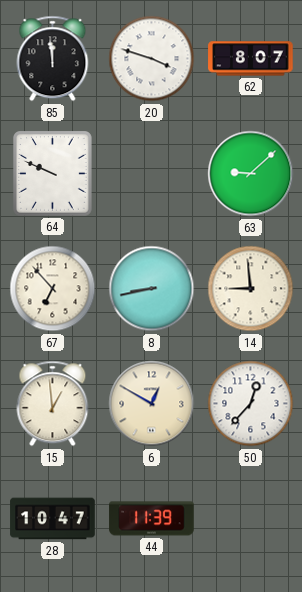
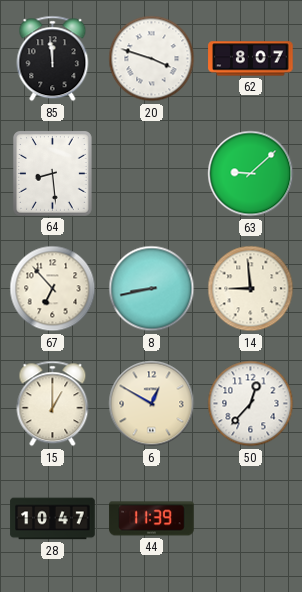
64: 9:49 -> 8:29 (53, 174)
15: 12:59 -> 1:00 (53, 404)
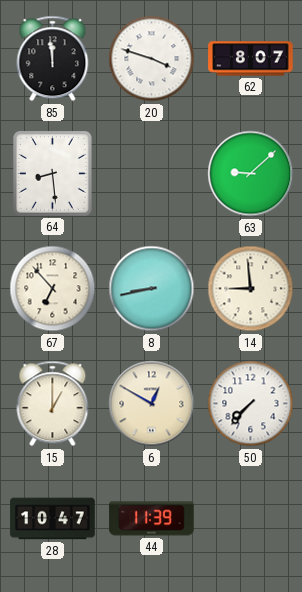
50: 12:37 -> 7:37 (251, 404)
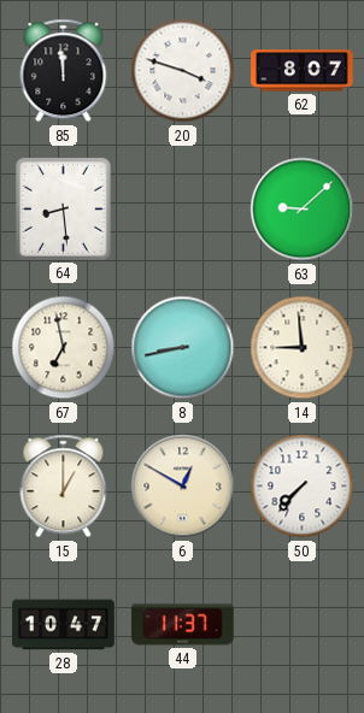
67: 6:53 -> 6:58 (64, 348)
44: 11:39 -> 11:37 (183, 625)
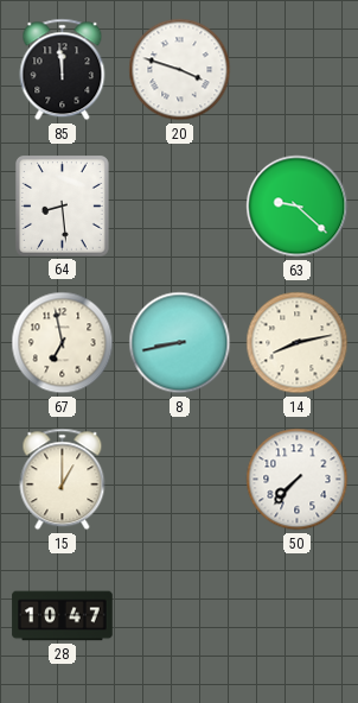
62: 8:07 -> none (303, 71)
63: 9:08 -> 9:22 (298, 207)
14: 8:59 -> 8:13 (298, 343)
6: 12:50 -> none (183, 487)
44: 11:37 -> none (183, 625)
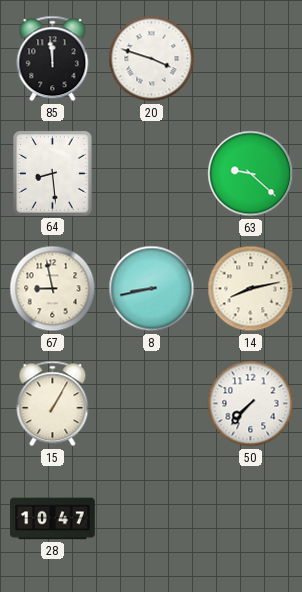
67: 6:58 -> 8:58 (53, 289)
15: 1:00 -> 1:05 (53, 404)
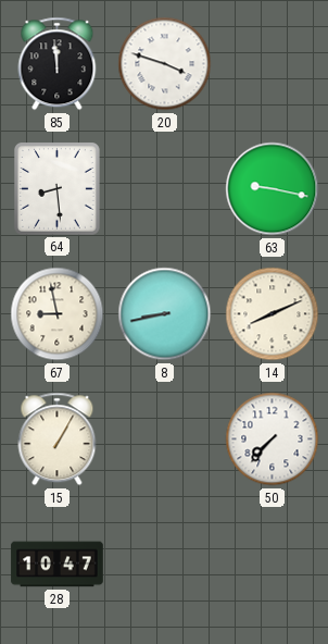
63: 9:22 -> 9:17 (273, 189)
14: 8:13 -> 8:11 (273, 314)
